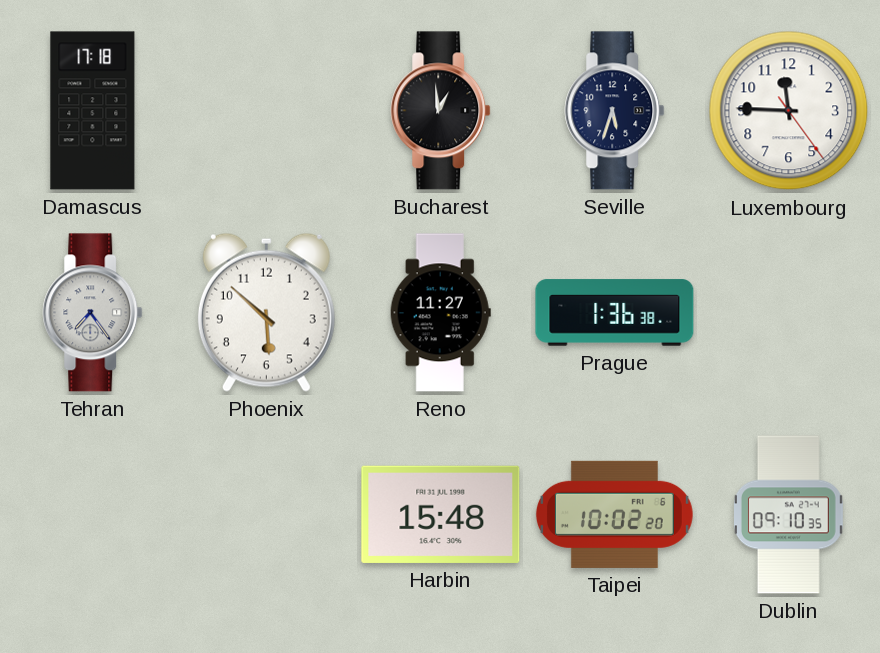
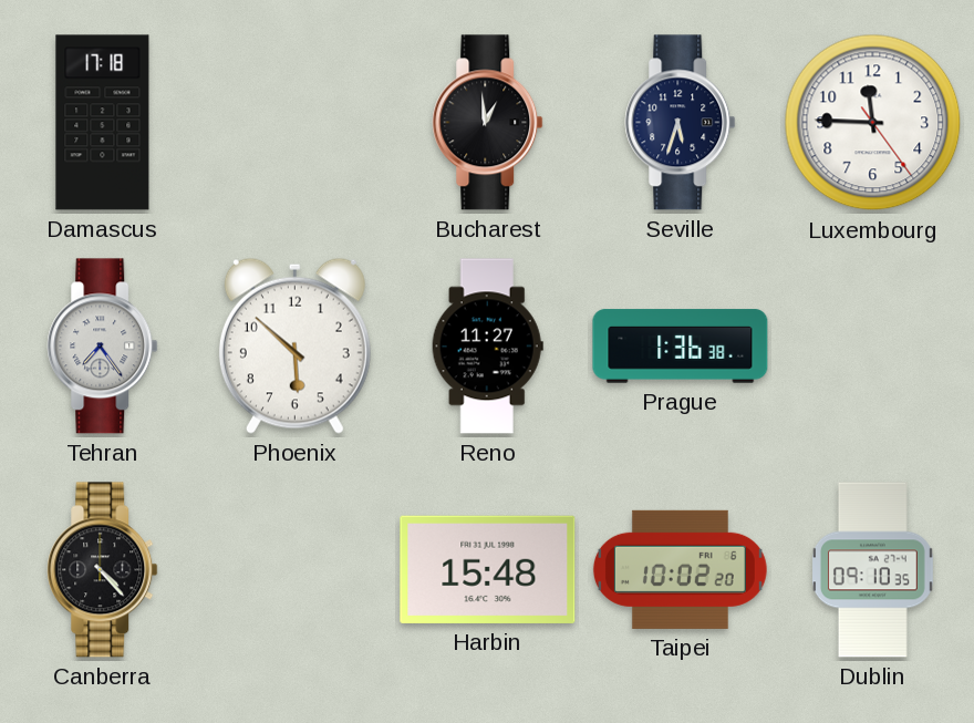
Canberra: none -> 4:23 (103, 570)
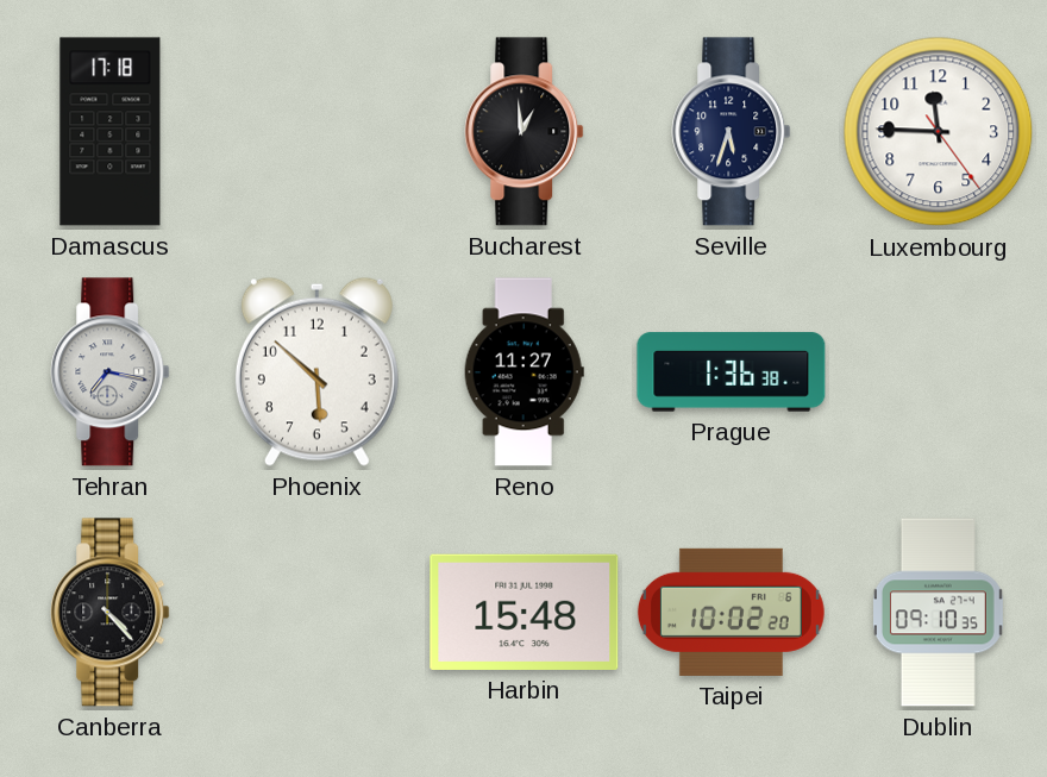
Tehran: 7:24 -> 7:17 (111, 372)
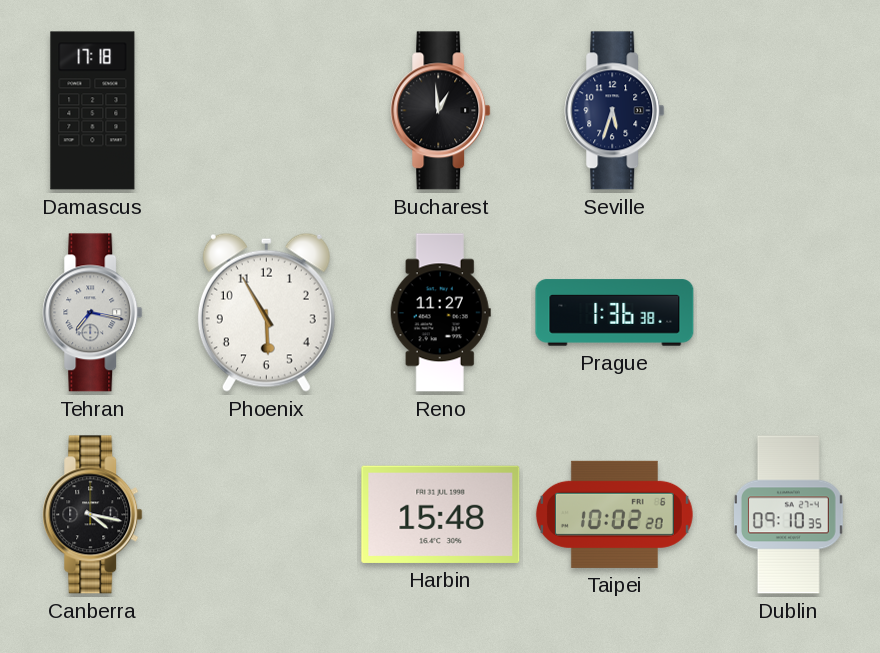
Luxembourg: 11:45 -> none (939, 132)
Phoenix: 5:52 -> 5:55 (266, 312)
Canberra: 4:23 -> 4:17 (93, 515)
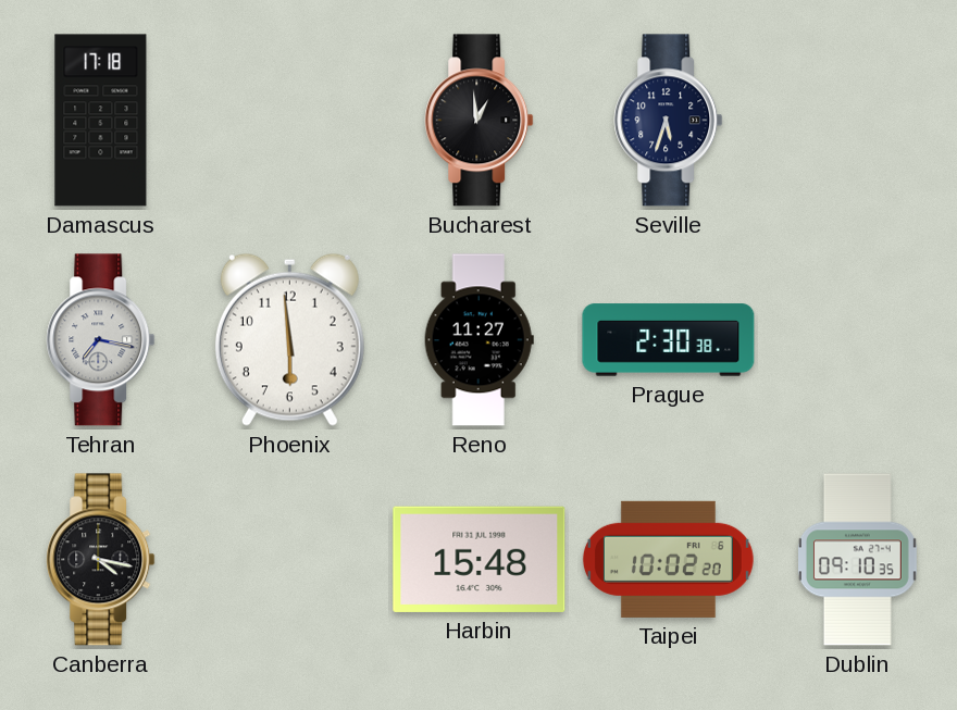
Phoenix: 5:55 -> 5:59 (289, 339)
Prague: 1:36 -> 2:30 (669, 340)
